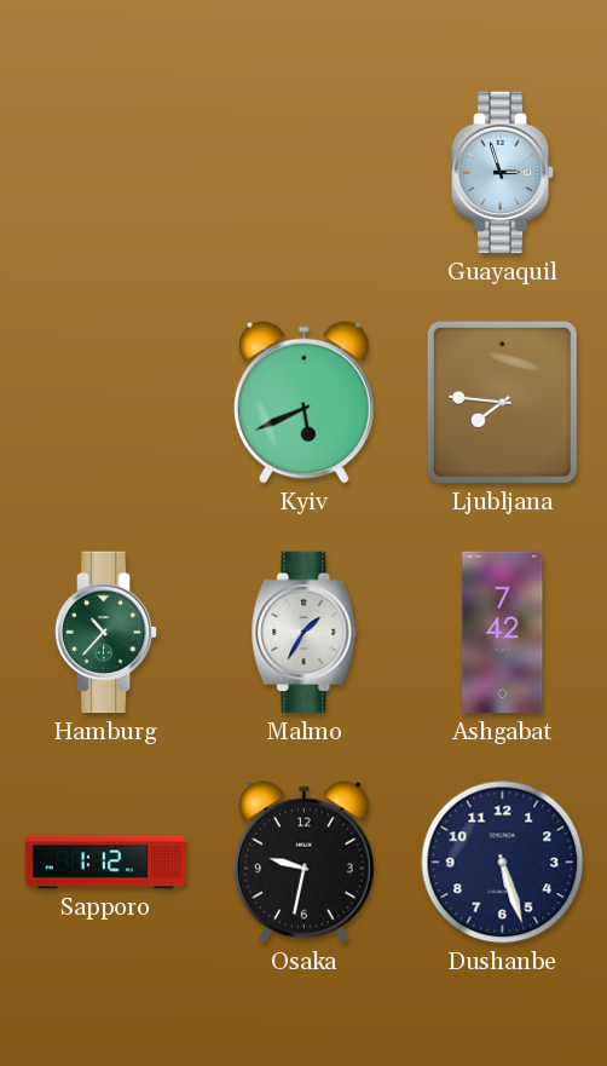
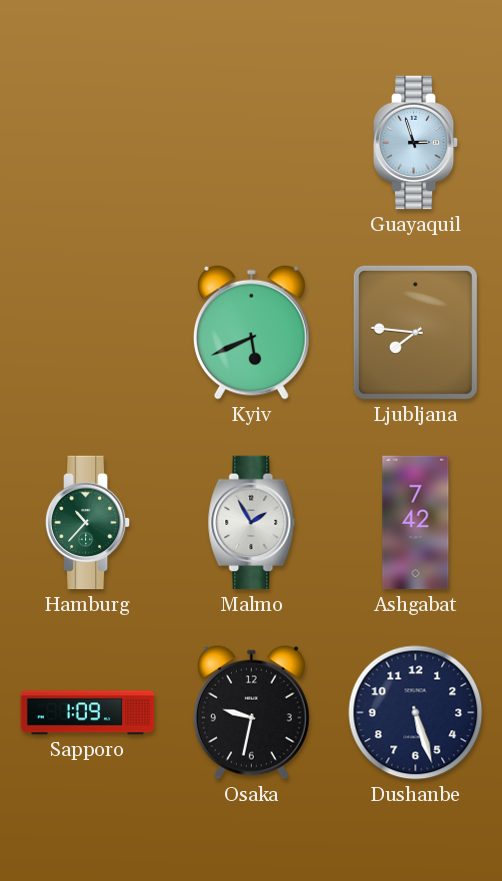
Malmo: 1:35 -> 1:55 (252, 523)
Sapporo: 1:12 -> 1:09 (88, 713)
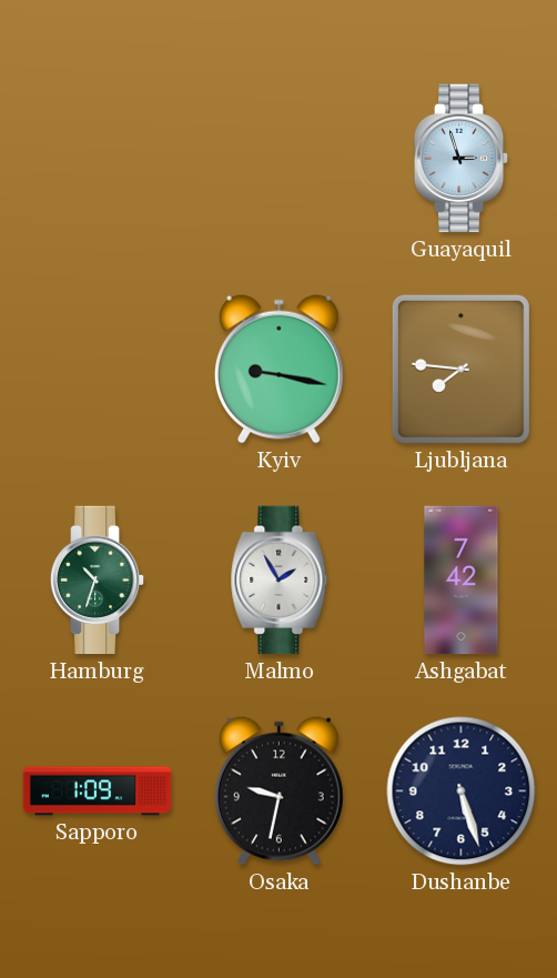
Kyiv: 5:41 -> 9:17 (278, 369)
Hamburg: 10:37 -> 10:33 (98, 581)
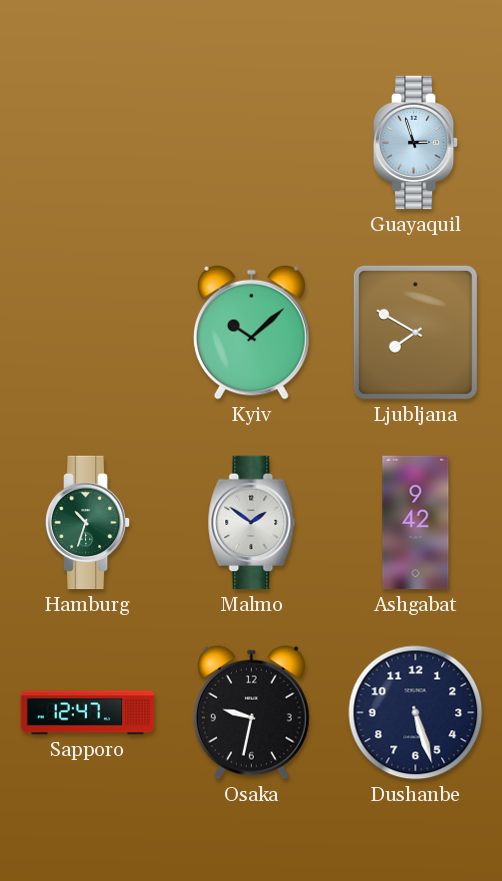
Kyiv: 9:17 -> 10:08 (251, 332)
Ljubljana: 7:46 -> 7:50 (415, 332)
Malmo: 1:55 -> 1:51 (252, 523)
Ashgabat: 7:42 -> 9:42 (416, 523)
Sapporo: 1:09 -> 12:47 (88, 713)
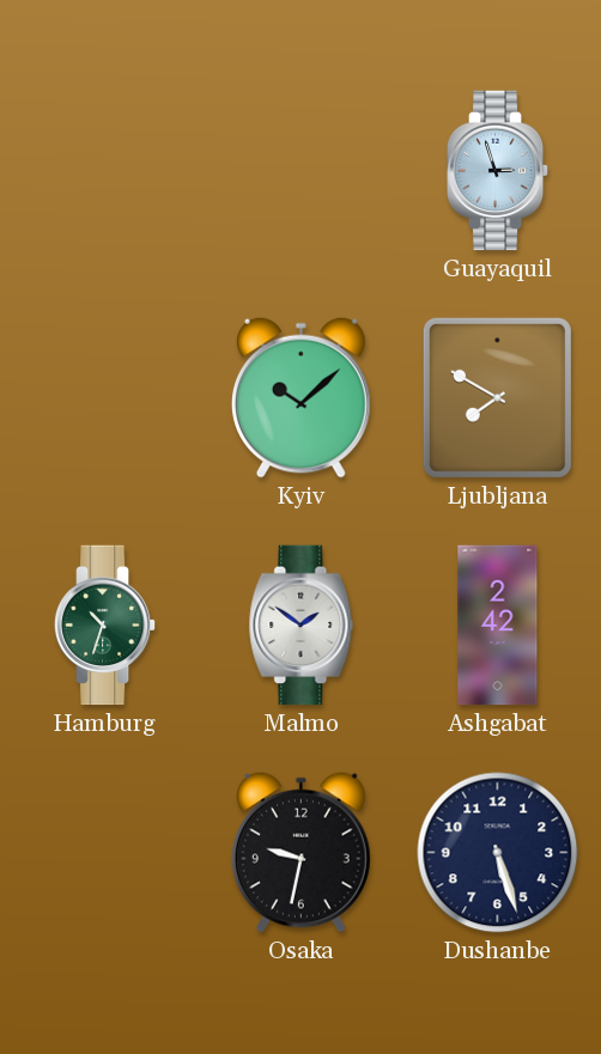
Ashgabat: 9:42 -> 2:42 (498, 626)
Sapporo: 12:47 -> none (88, 713)
